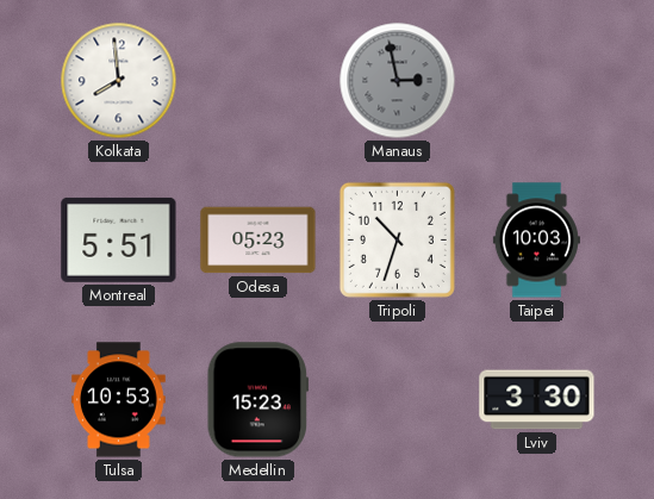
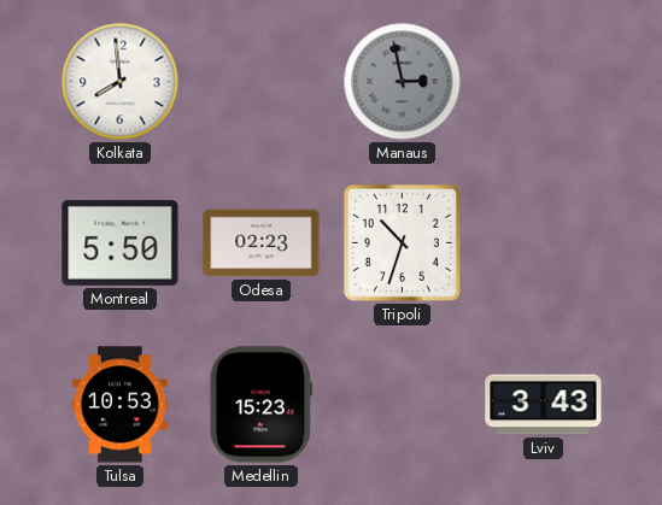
Montreal: 5:51 -> 5:50 (121, 242)
Odesa: 05:23 -> 02:23 (262, 243)
Taipei: 10:03 -> none (536, 241)
Lviv: 3:30 -> 3:43 (544, 405)
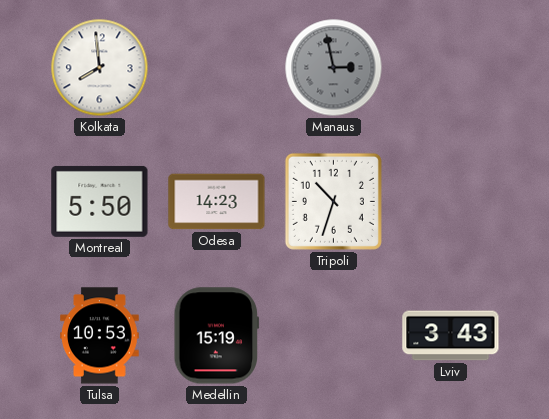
Odesa: 02:23 -> 14:23 (217, 202)
Medellin: 15:23 -> 15:19 (217, 336)
